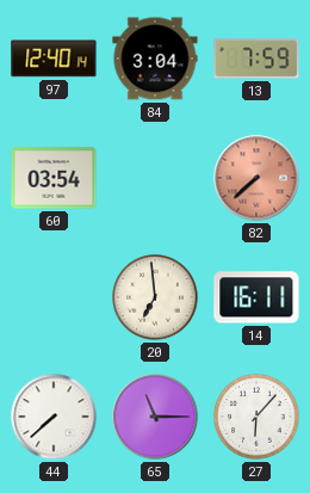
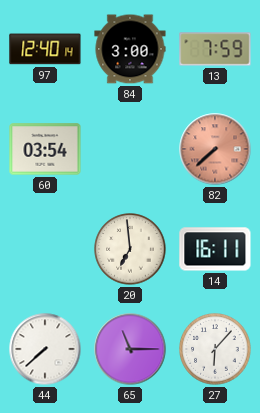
84: 3:04 -> 3:00 (130, 49)
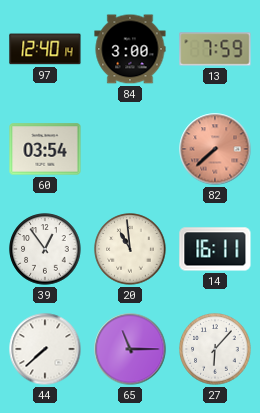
39: none -> 12:54 (45, 249)
20: 6:59 -> 10:59 (130, 249)
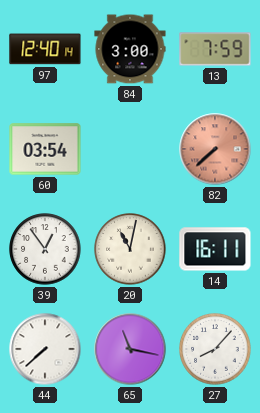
20: 10:59 -> 11:02 (130, 249)
65: 11:15 -> 11:17 (130, 349)
27: 6:07 -> 8:07 (215, 349)
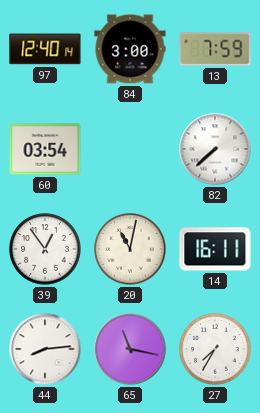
82 dial: salmon -> white (215, 149)
44: 7:38 -> 8:14 (45, 349)
27: 8:07 -> 7:35 (215, 349)
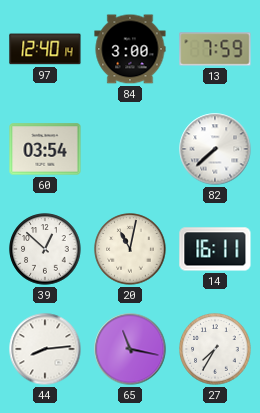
39: 12:54 -> 12:52 (45, 249)
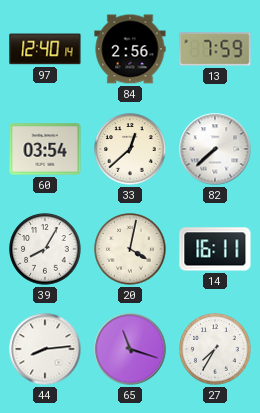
84: 3:00 -> 2:56 (130, 49)
33: none -> 12:38 (130, 149)
39: 12:52 -> 8:05 (45, 249)
20: 11:02 -> 4:02 (130, 249)
65: 11:17 -> 11:18 (130, 349)
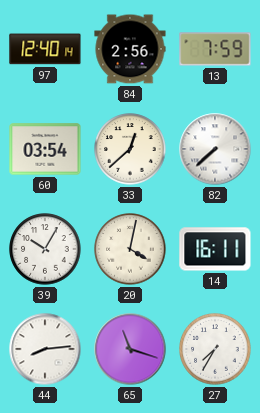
39: 8:05 -> 10:05 (45, 249)
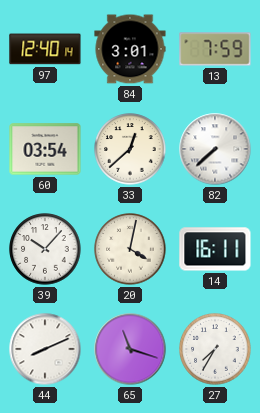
84: 2:56 -> 3:01 (130, 49)
39: 10:05 -> 10:07 (45, 249)
44: 8:14 -> 8:11 (45, 349)
